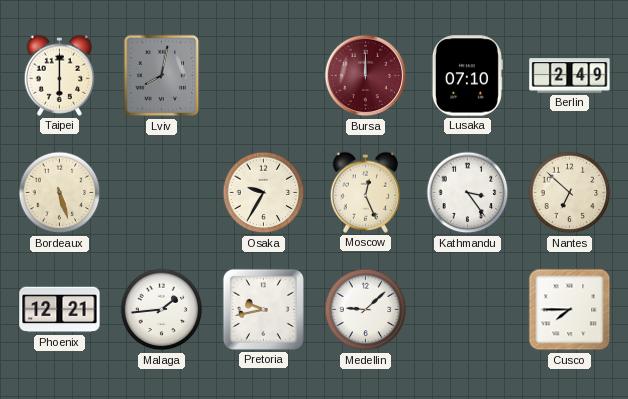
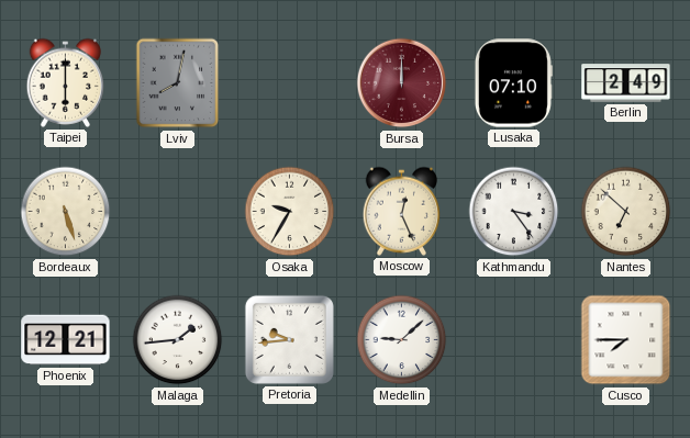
Pretoria: 9:43 -> 9:44 (289, 339)
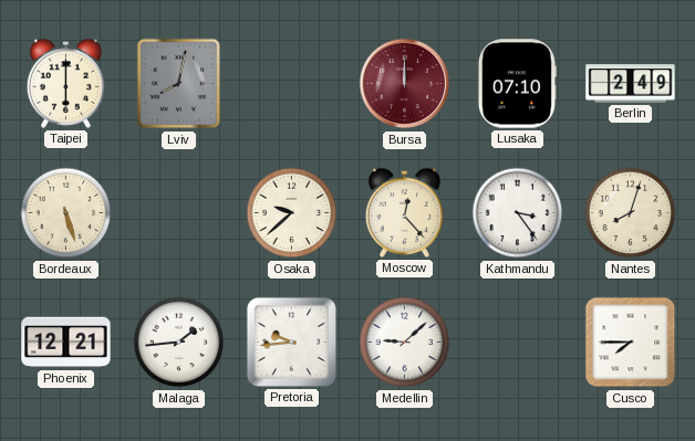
Osaka: 9:35 -> 9:38 (292, 213)
Moscow: 12:26 -> 12:23 (405, 212)
Nantes: 6:52 -> 8:03 (631, 213)
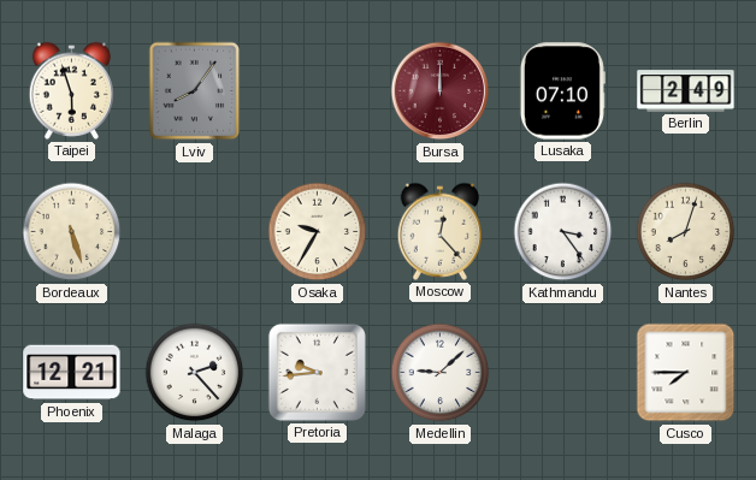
Taipei: 6:00 -> 5:57 (72, 90)
Lviv: 8:02 -> 8:06 (195, 91)
Osaka: 9:38 -> 9:35 (318, 232)
Malaga: 1:44 -> 2:23 (195, 373)
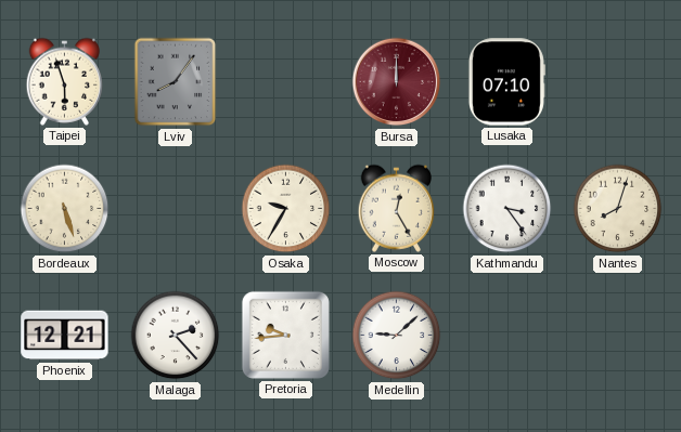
Berlin: 2:49 -> none (686, 91)
Moscow: 12:23 -> 12:25 (397, 208)
Cusco: 7:45 -> none (686, 373)
